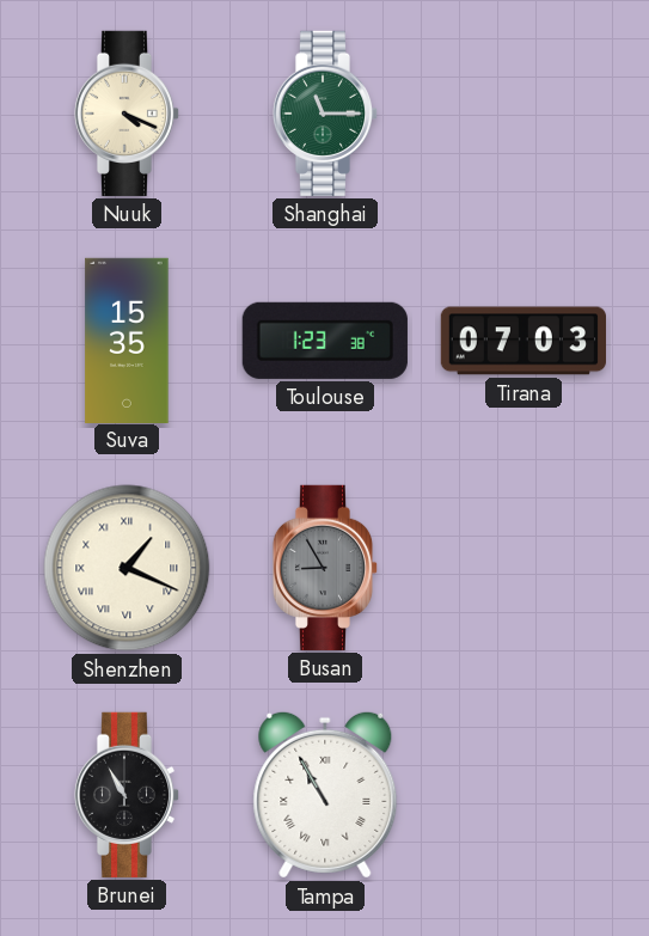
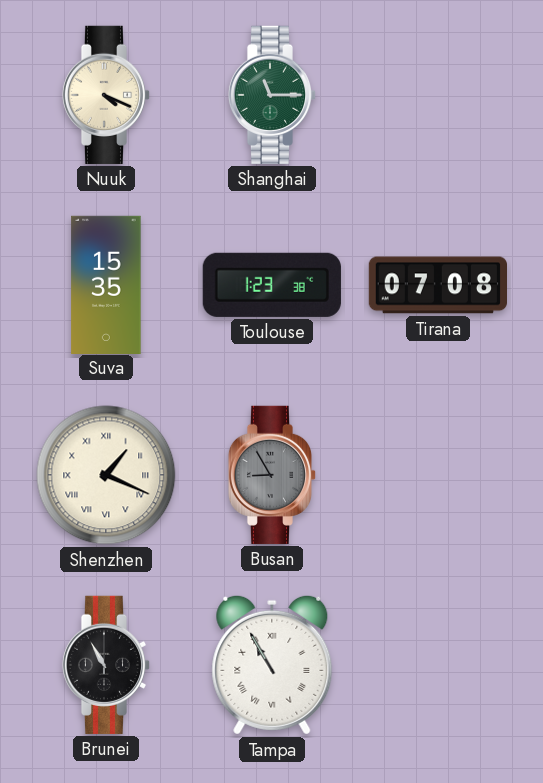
Tirana: 07:03 -> 07:08 (437, 285)
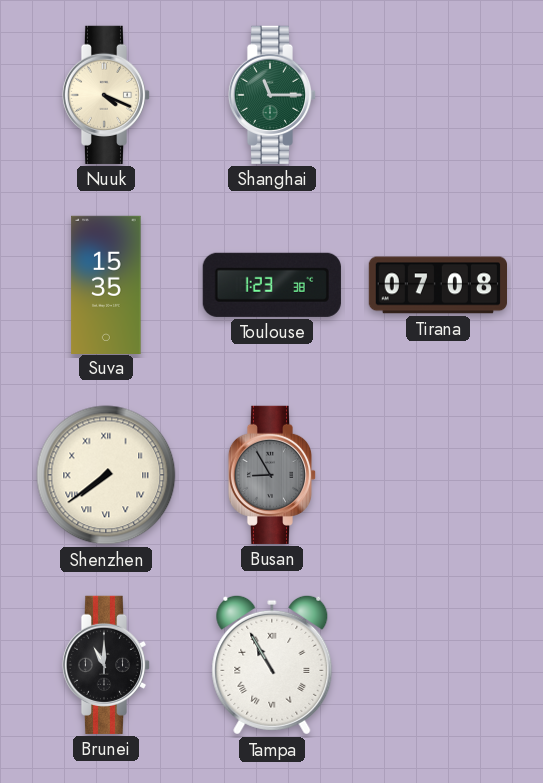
Shenzhen: 1:19 -> 7:39 (106, 475)
Brunei: 10:55 -> 11:00 (106, 665)
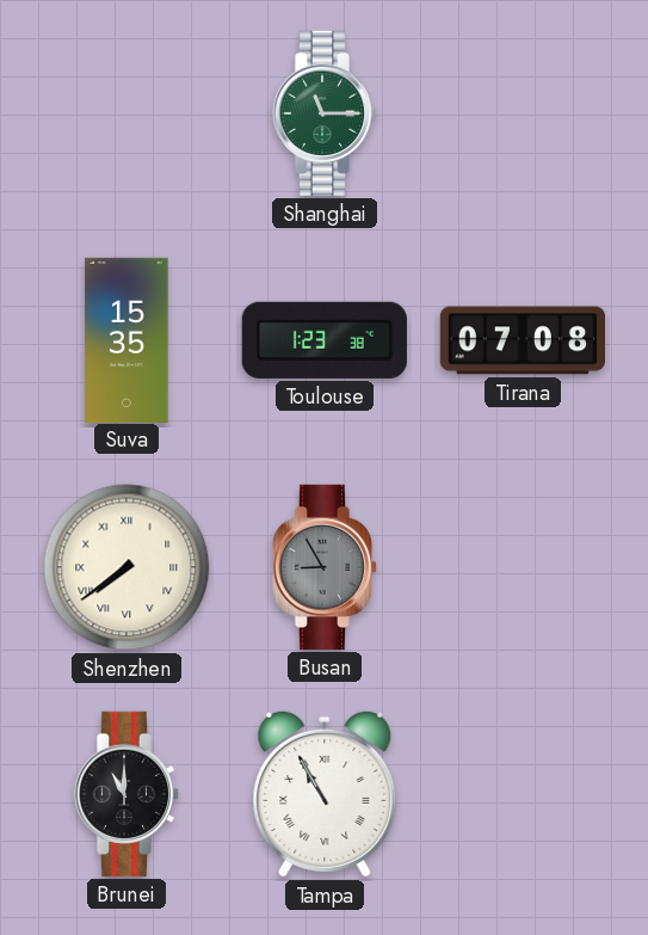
Nuuk: 4:19 -> none (106, 95)
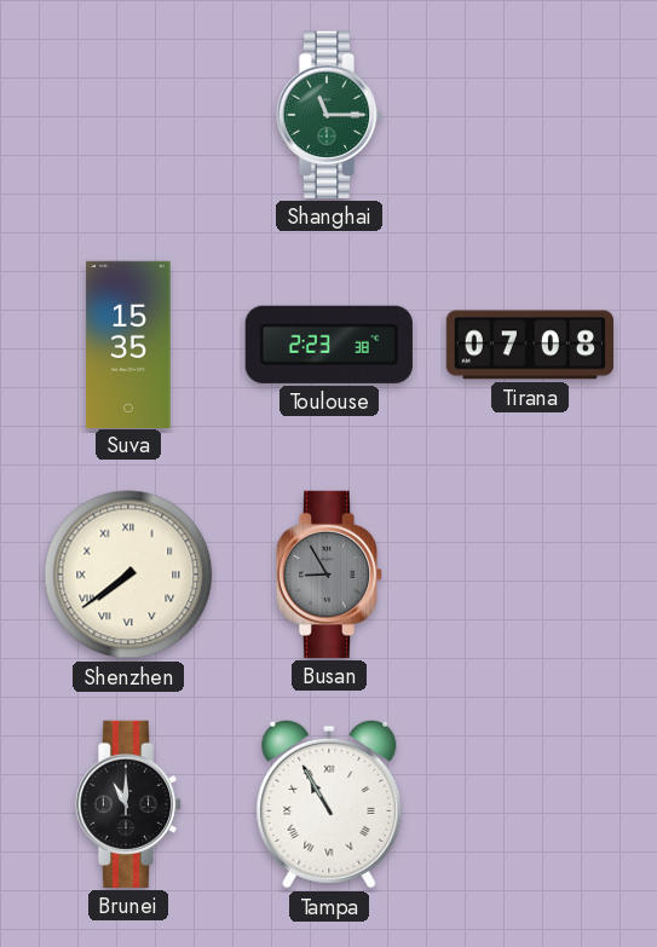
Toulouse: 1:23 -> 2:23 (329, 345)
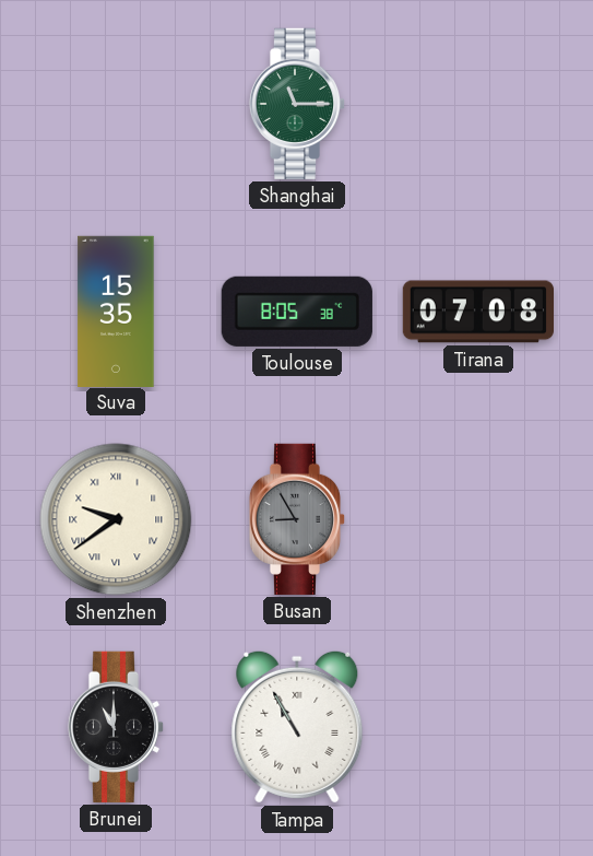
Toulouse: 2:23 -> 8:05 (297, 312)
Shenzhen: 7:39 -> 9:39 (116, 519)
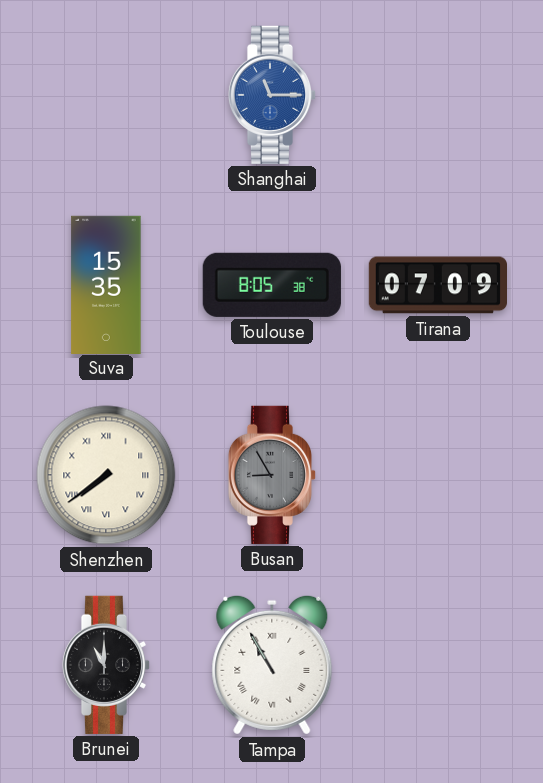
Shanghai dial: green -> blue (272, 95)
Tirana: 07:08 -> 07:09 (437, 285)
Shenzhen: 9:39 -> 7:39 (106, 475)
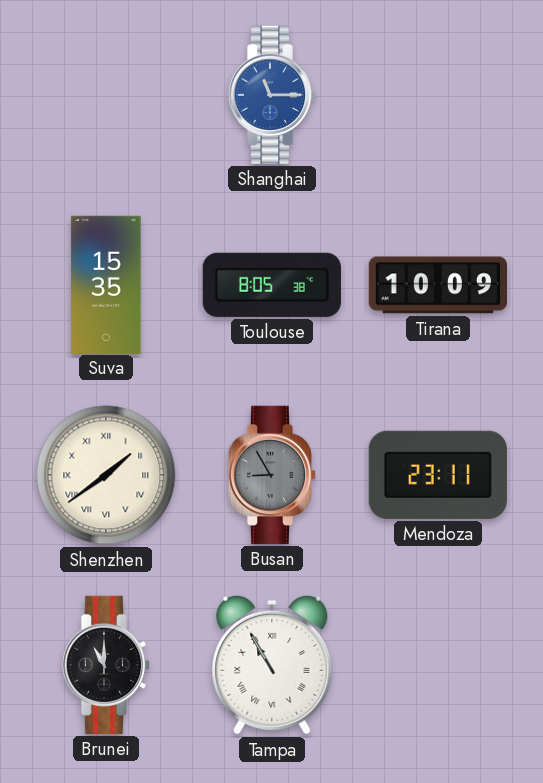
Tirana: 07:09 -> 10:09 (437, 285)
Shenzhen: 7:39 -> 1:39 (106, 475)
Mendoza: none -> 23:11 (438, 475)
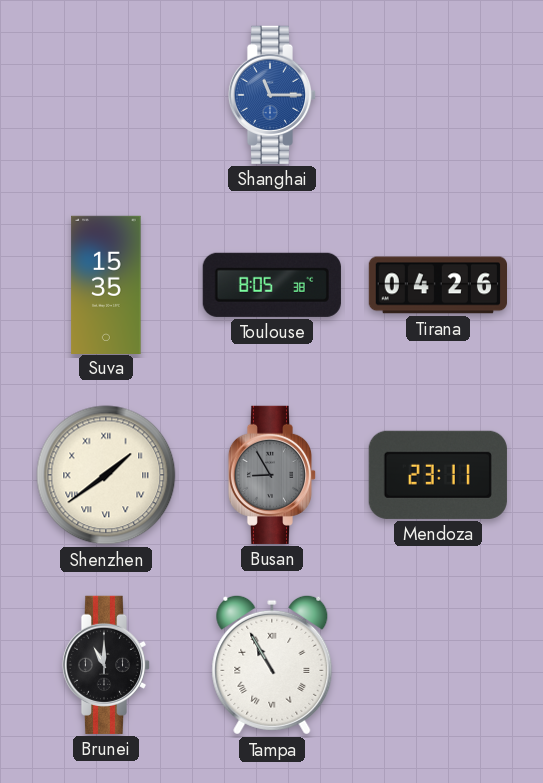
Tirana: 10:09 -> 04:26 (437, 285)
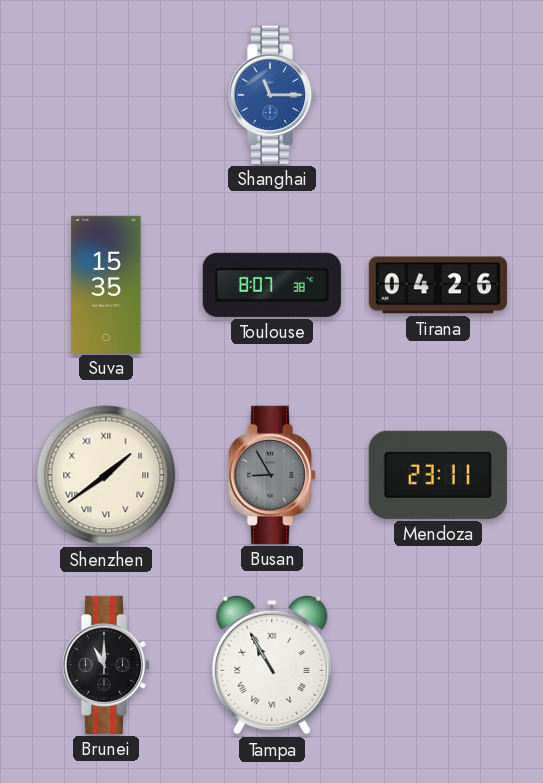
Toulouse: 8:05 -> 8:07 (272, 285)
